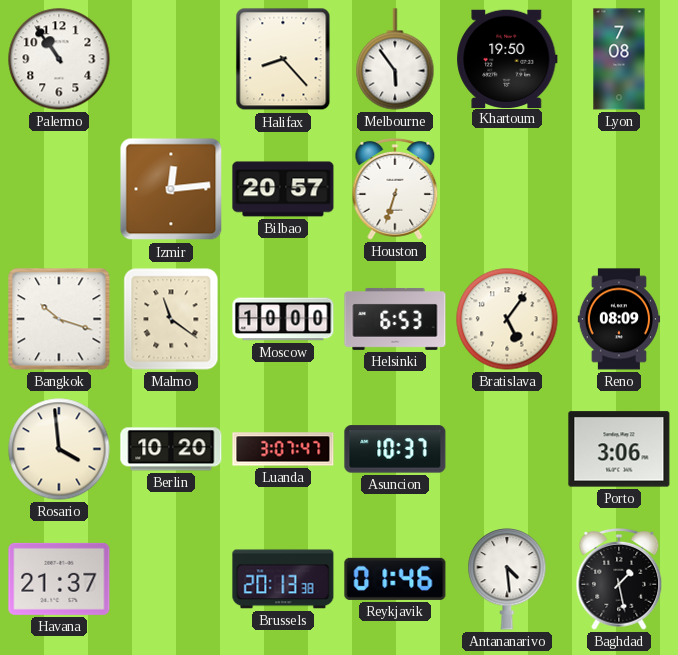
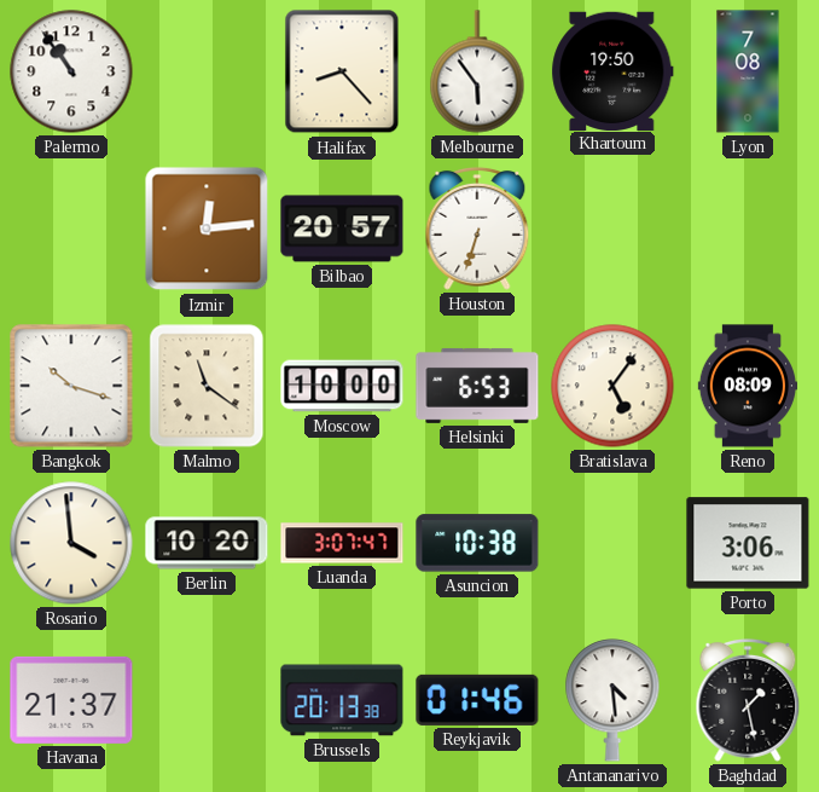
Asuncion: 10:37 -> 10:38 (477, 543)
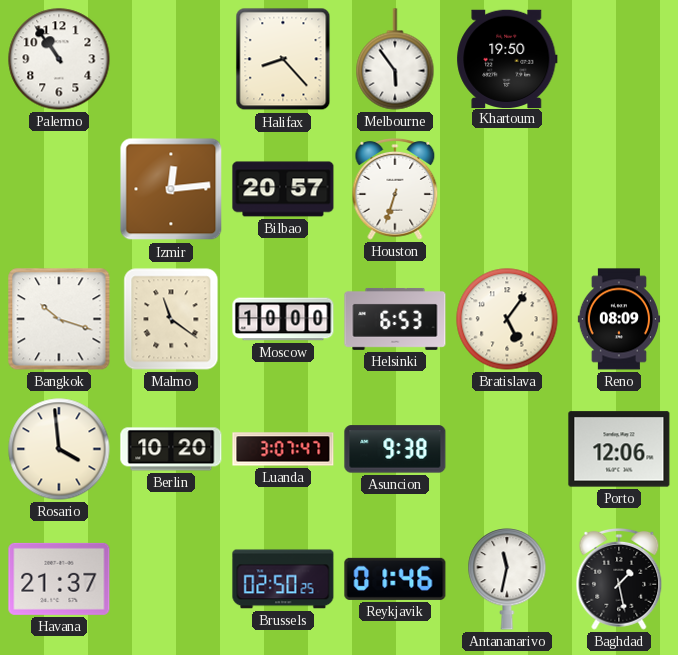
Lyon: 7:08 -> none (748, 71)
Asuncion: 10:38 -> 9:38 (395, 449)
Porto: 3:06 -> 12:06 (619, 449)
Brussels: 20:13 -> 02:50 (283, 579)
Antananarivo: 4:29 -> 11:32 (507, 579)
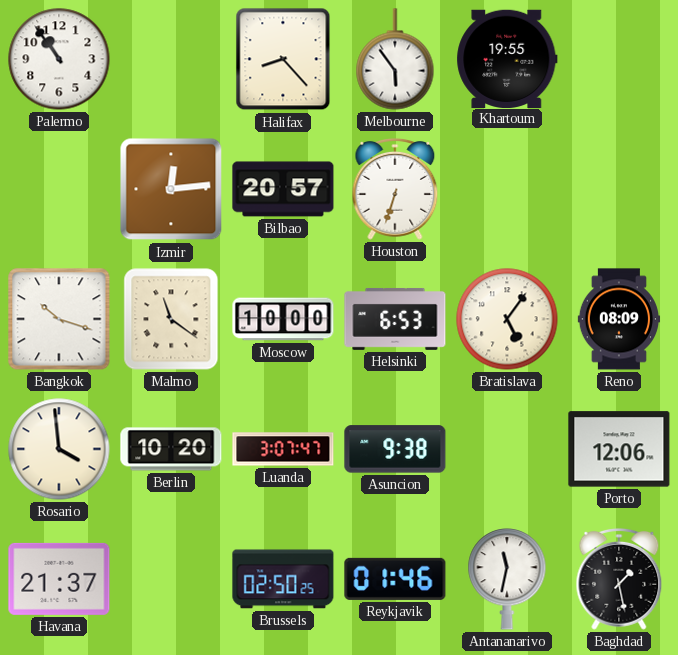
Khartoum: 19:50 -> 19:55 (507, 58)
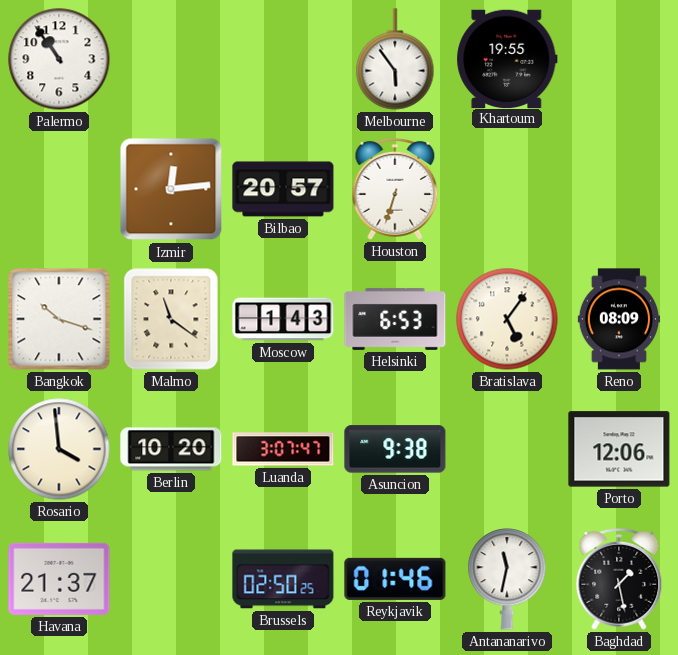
Halifax: 8:23 -> none (283, 59)
Moscow: 10:00 -> 1:43 (283, 319)
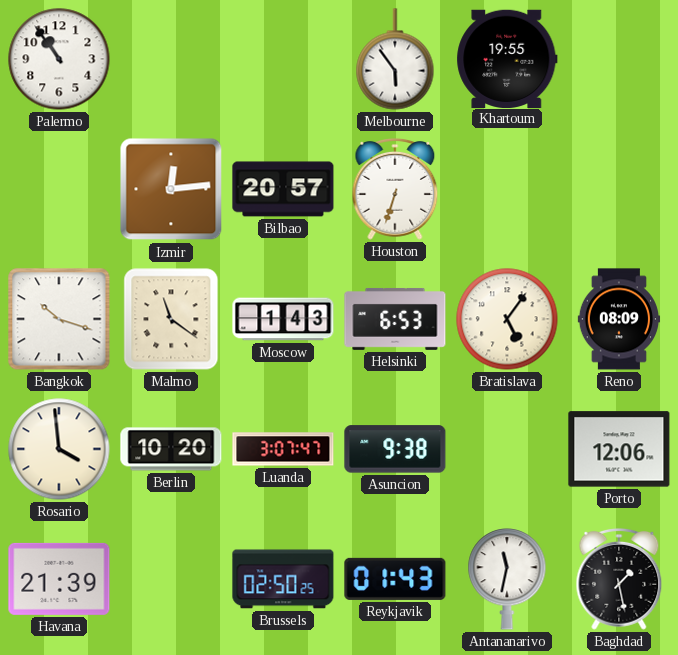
Havana: 21:37 -> 21:39 (59, 579)
Reykjavik: 01:46 -> 01:43 (395, 579)
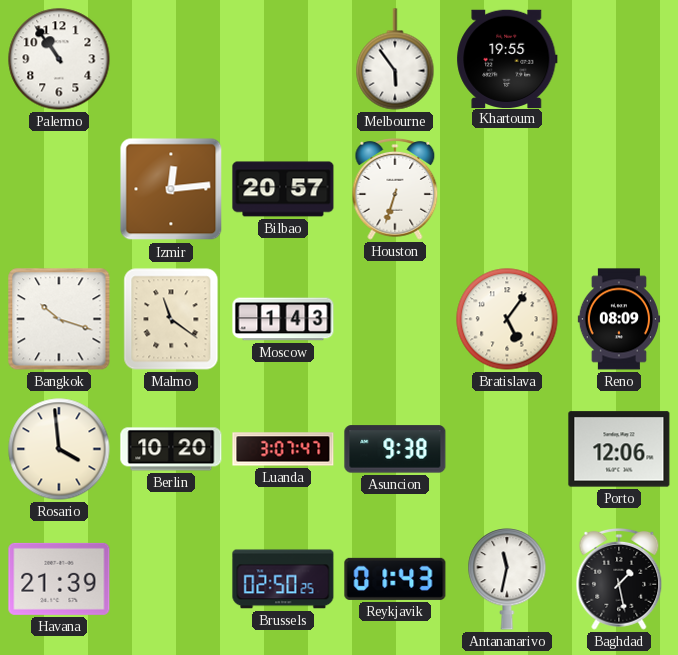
Helsinki: 6:53 -> none (395, 319)
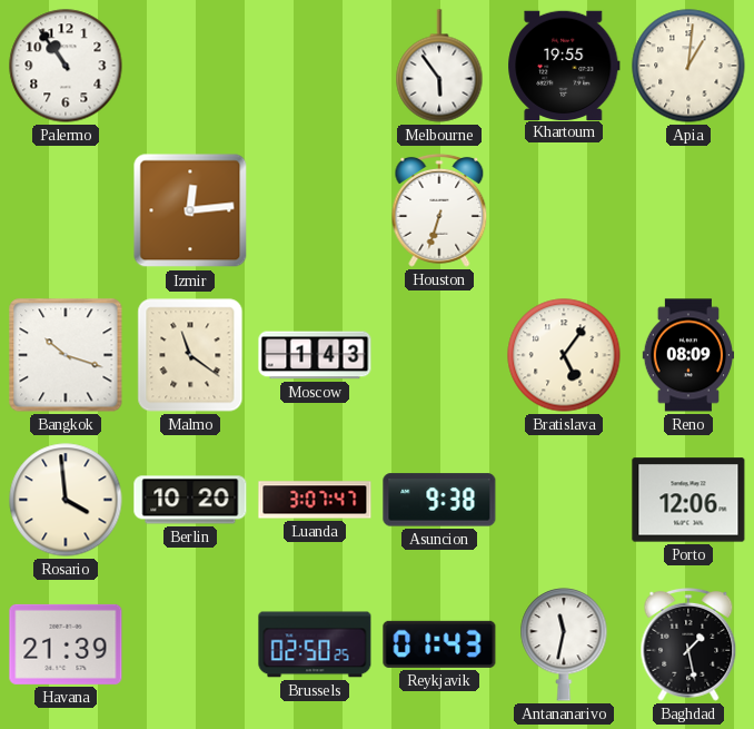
Apia: none -> 1:01 (688, 66)
Bilbao: 20:57 -> none (283, 189)
